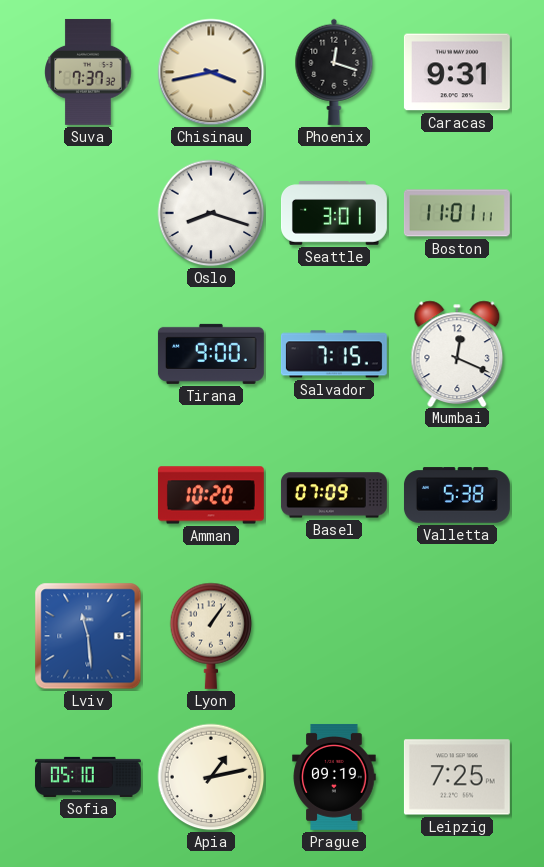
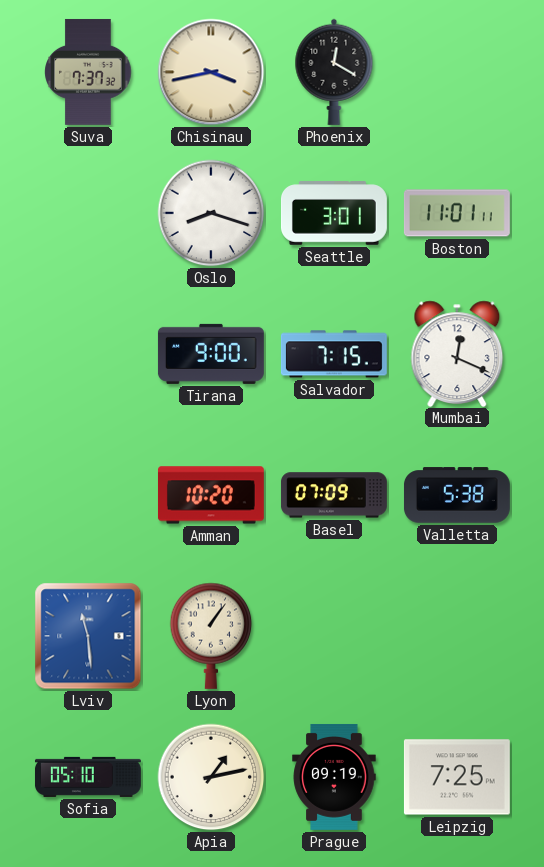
Phoenix: 12:18 -> 12:20 (334, 72)
Caracas: 9:31 -> none (457, 72)
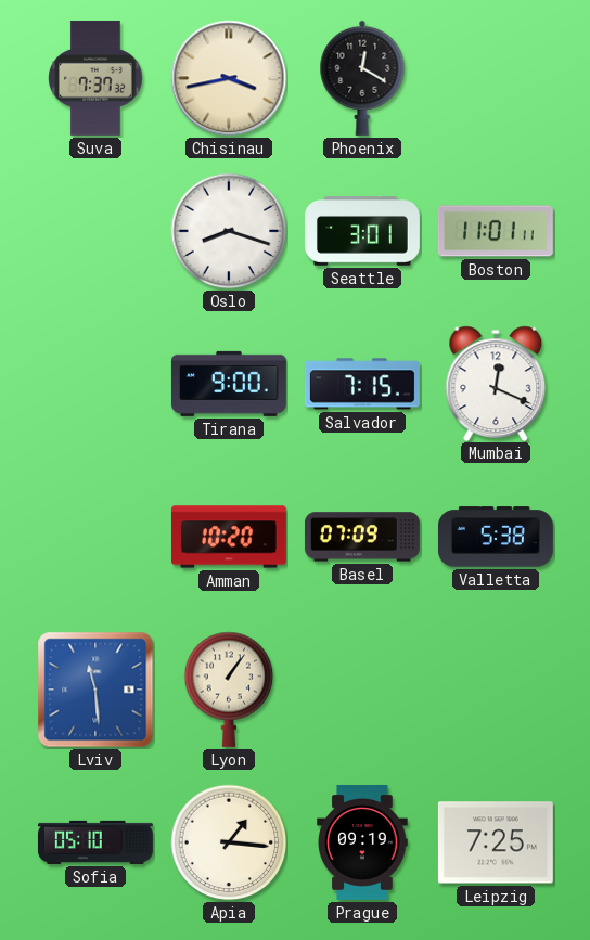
Apia: 1:13 -> 1:16 (229, 842)
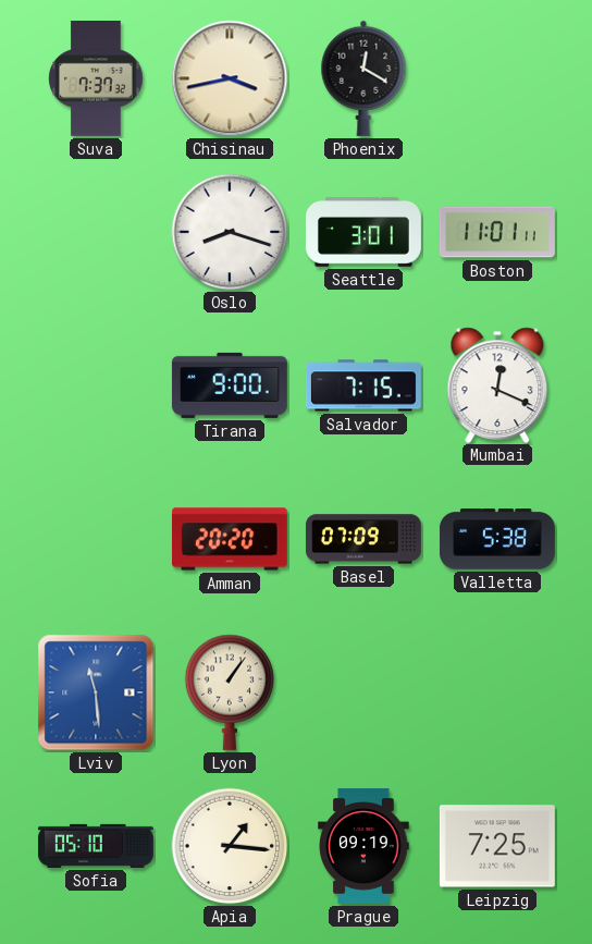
Amman: 10:20 -> 20:20 (230, 539)
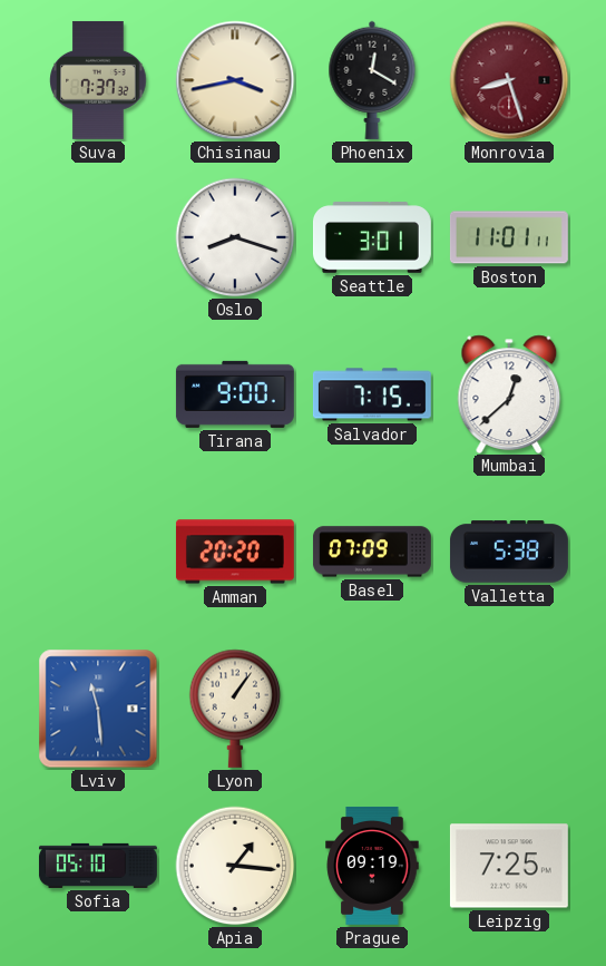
Monrovia: none -> 8:27 (509, 80)
Mumbai: 12:19 -> 12:38 (509, 393)
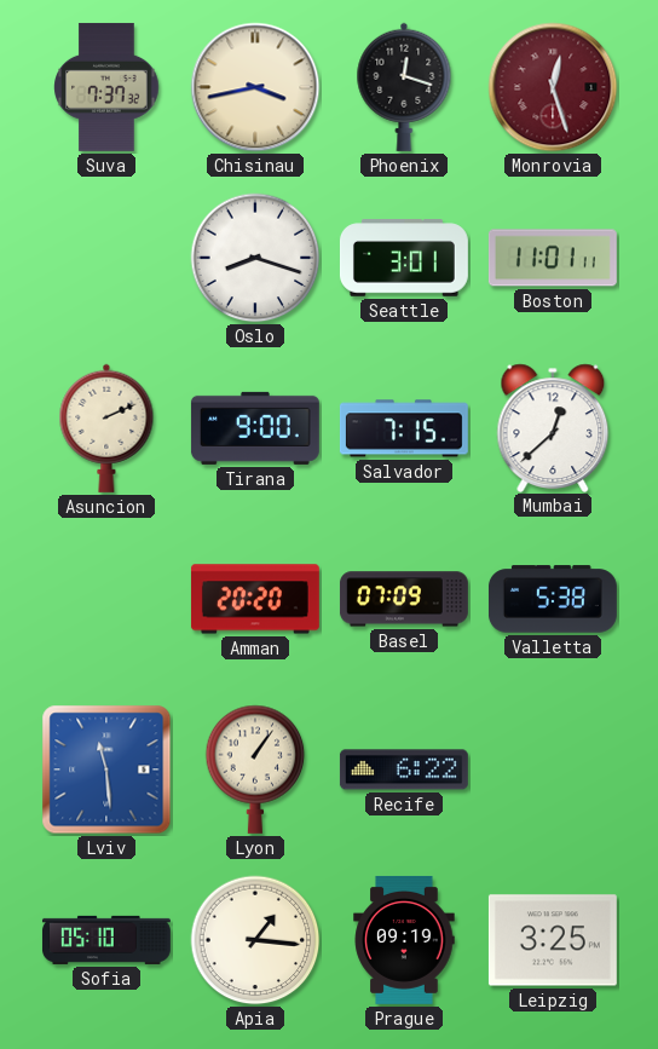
Phoenix: 12:20 -> 12:18 (404, 87)
Monrovia: 8:27 -> 12:27 (553, 87)
Asuncion: none -> 2:11 (106, 428)
Recife: none -> 6:22 (404, 770)
Leipzig: 7:25 -> 3:25 (553, 940)
